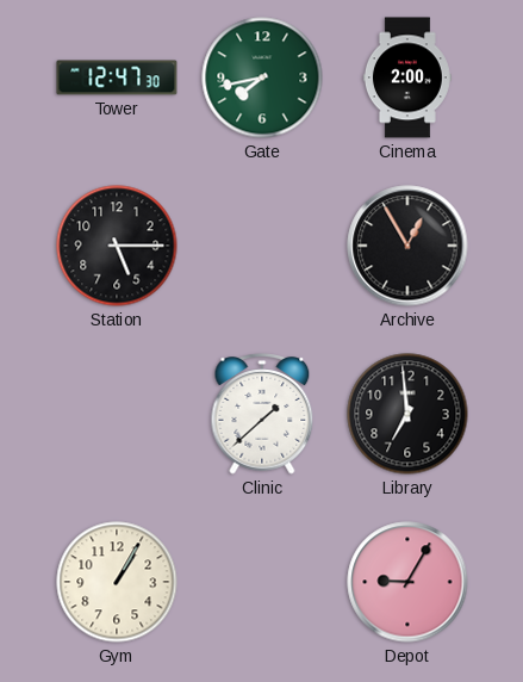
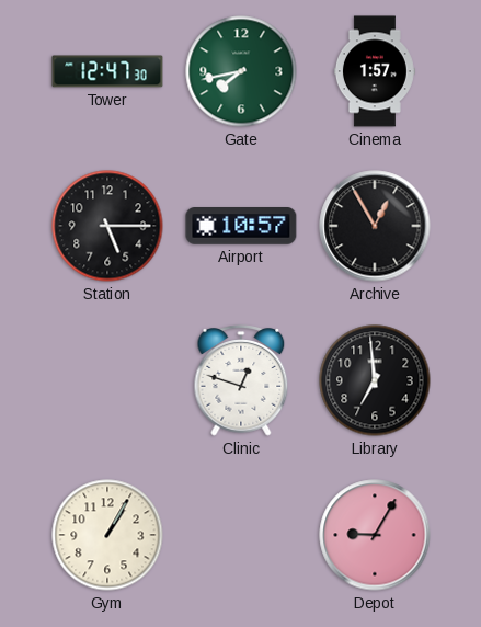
Cinema: 2:00 -> 1:57 (375, 71)
Airport: none -> 10:57 (241, 227)
Clinic: 1:38 -> 12:48 (241, 380)
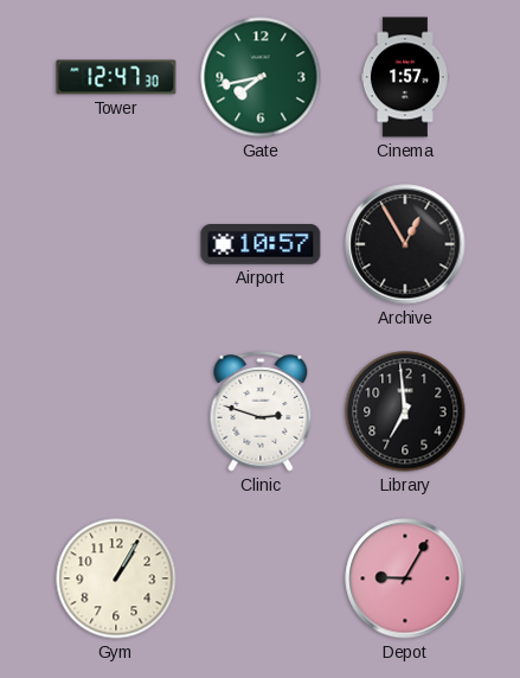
Station: 5:15 -> none (107, 226)
Clinic: 12:48 -> 2:48 (261, 411)
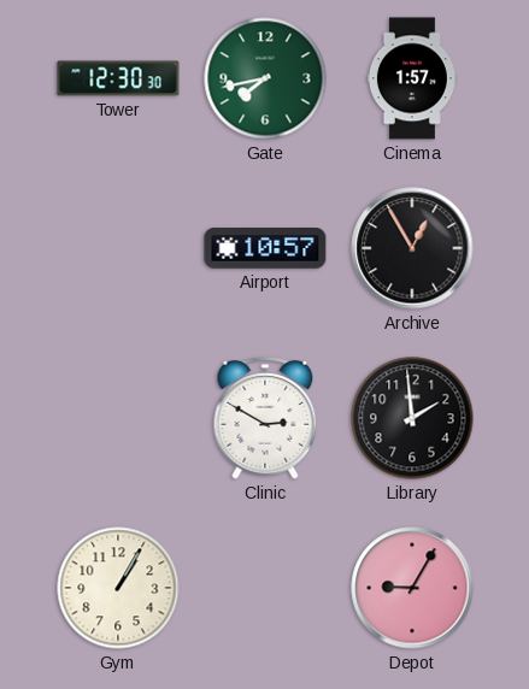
Tower: 12:47 -> 12:30 (118, 78)
Clinic: 2:48 -> 2:50 (265, 418)
Library: 6:59 -> 1:59 (412, 418)
